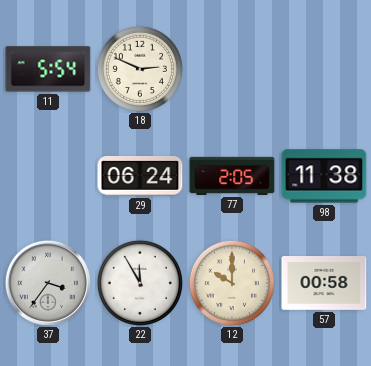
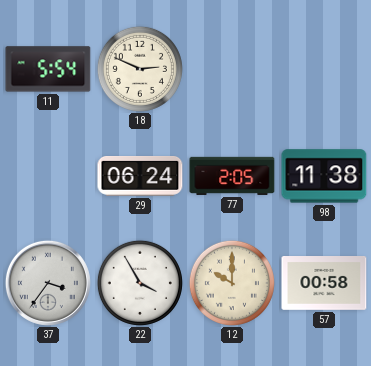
22: 11:55 -> 3:55 (140, 283)
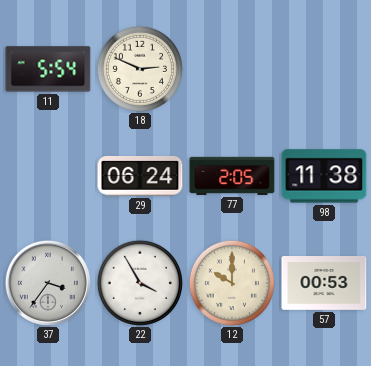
57: 00:58 -> 00:53 (324, 284)
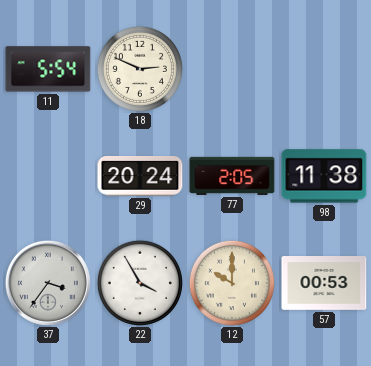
29: 06:24 -> 20:24 (140, 177)
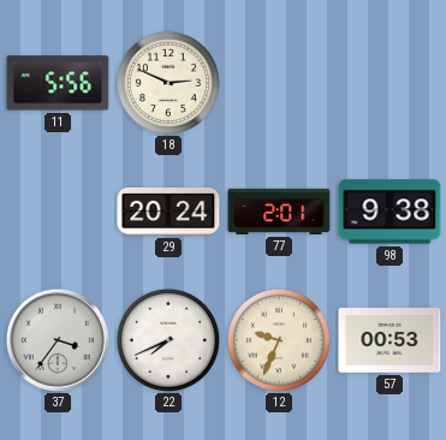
11: 5:54 -> 5:56 (58, 83)
77: 2:05 -> 2:01 (279, 212)
98: 11:38 -> 9:38 (389, 212)
22: 3:55 -> 7:41 (168, 340)
12: 10:00 -> 9:34 (279, 340)
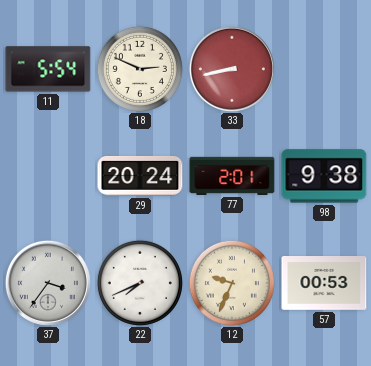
11: 5:56 -> 5:54 (48, 69)
33: none -> 8:43 (232, 69)
